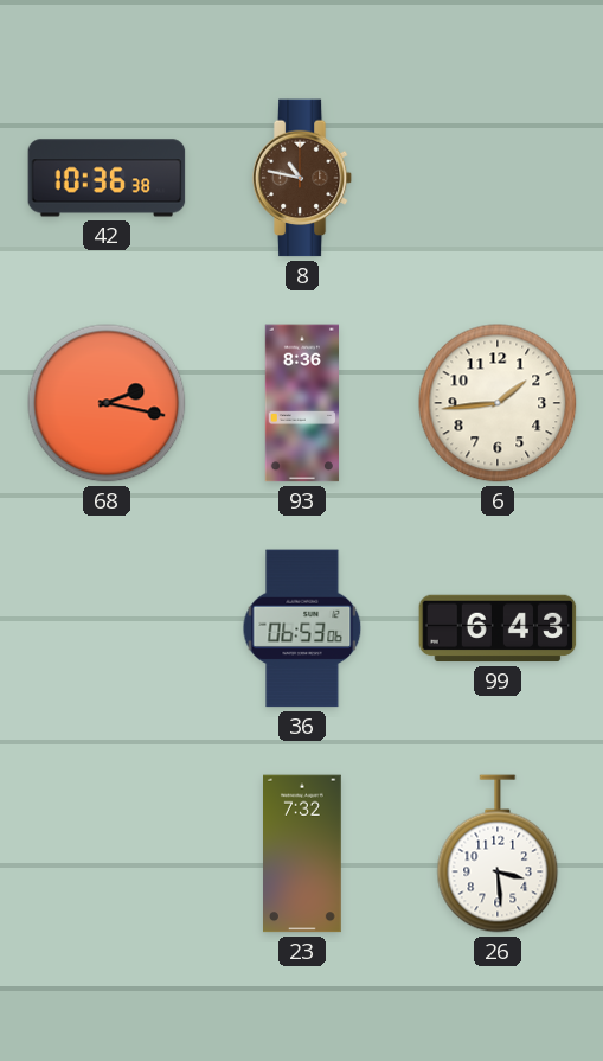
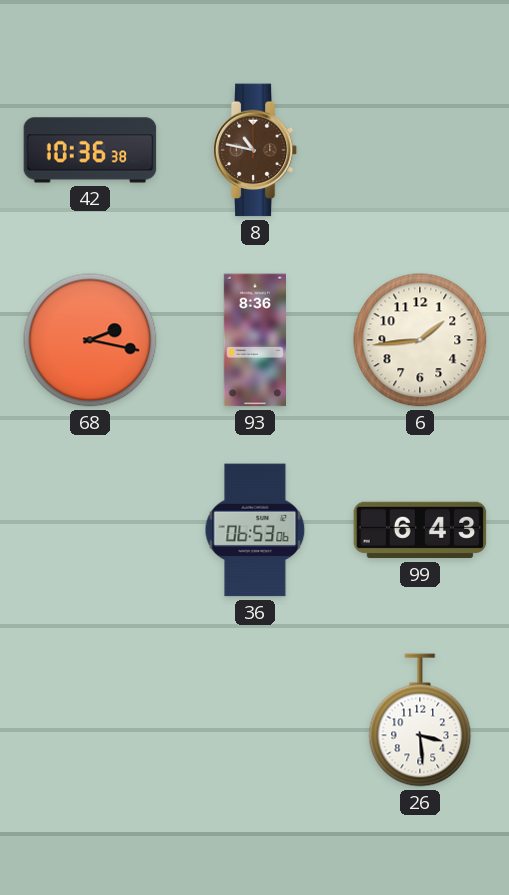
23: 7:32 -> none (303, 854)
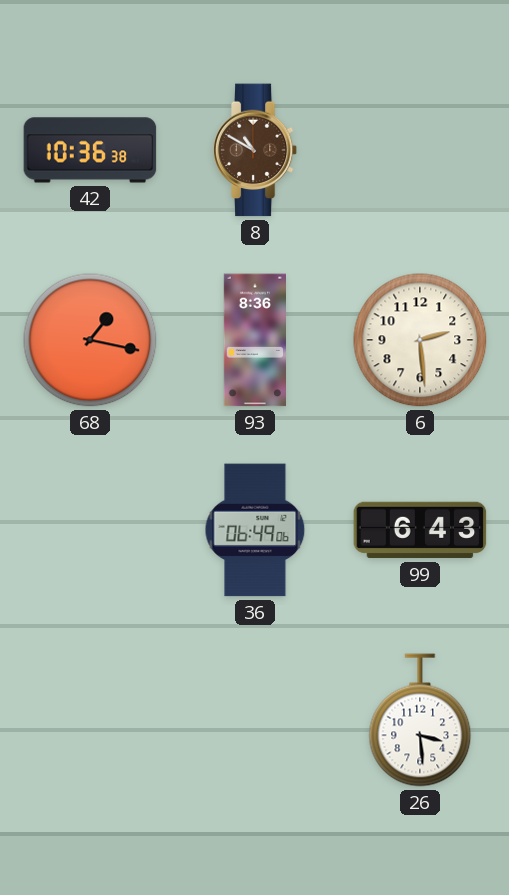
8: 10:47 -> 10:50 (255, 150)
68: 2:17 -> 1:17 (90, 340)
6: 1:44 -> 2:29 (420, 340)
36: 06:53 -> 06:49 (255, 530)
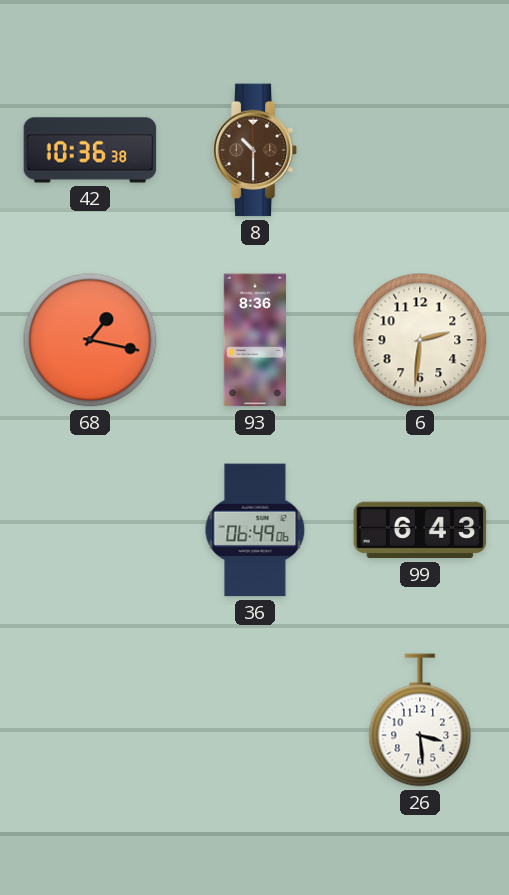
8: 10:50 -> 10:30 (255, 150)
6: 2:29 -> 2:31 (420, 340)
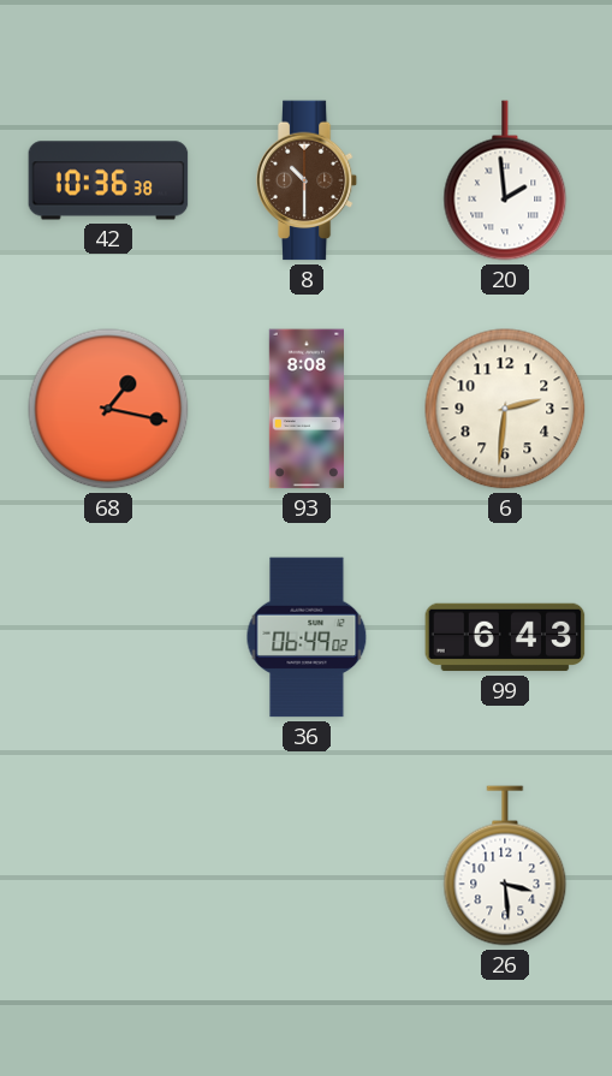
20: none -> 1:59 (505, 180)
93: 8:36 -> 8:08 (305, 409)
36: 06:49:06 -> 06:49:02 (307, 637)
